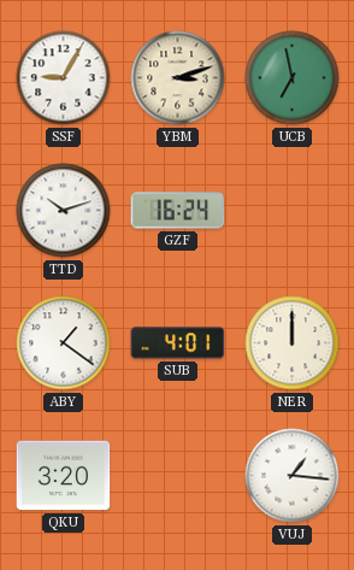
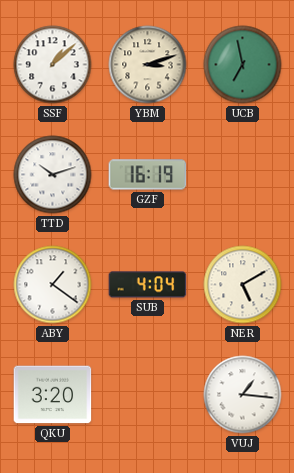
SSF: 9:05 -> 1:08 (53, 65)
GZF: 16:24 -> 16:19 (148, 175)
SUB: 4:01 -> 4:04 (148, 285)
NER: 12:00 -> 5:10 (243, 285)
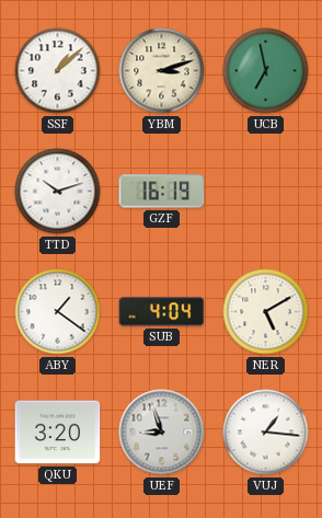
UEF: none -> 8:57 (162, 433)
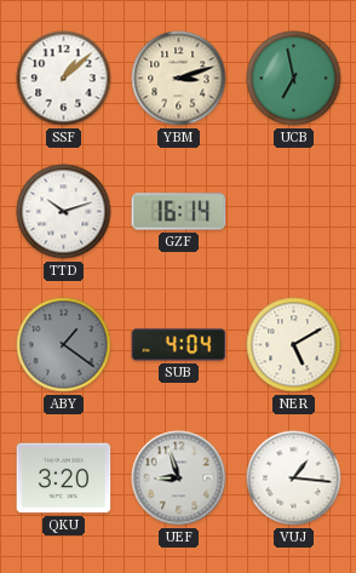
GZF: 16:19 -> 16:14 (179, 212)
ABY dial: white -> grey (64, 345)
